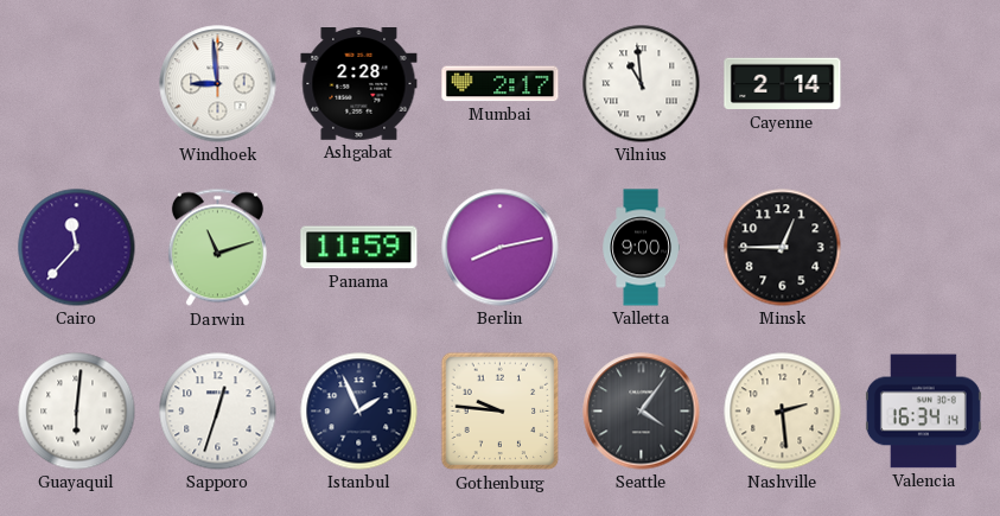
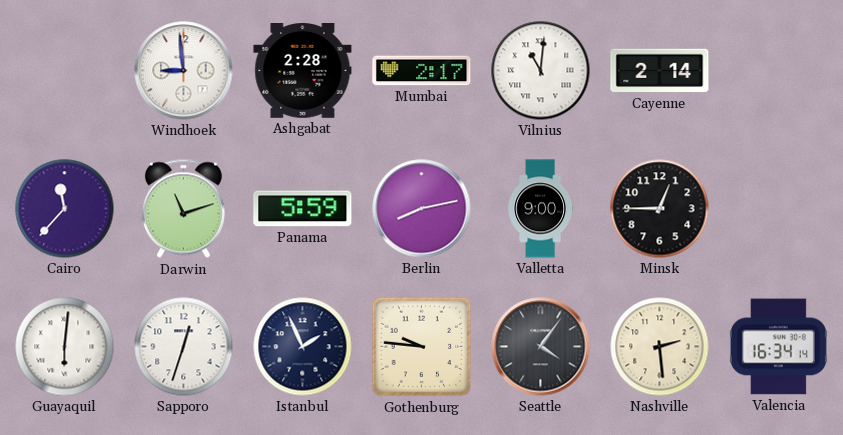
Vilnius: 10:59 -> 11:01 (541, 71)
Panama: 11:59 -> 5:59 (303, 209)
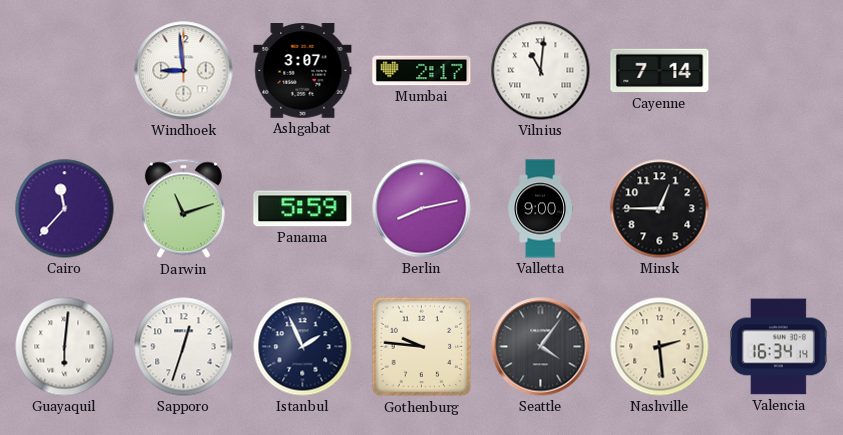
Ashgabat: 2:28 -> 3:07 (303, 71)
Cayenne: 2:14 -> 7:14 (660, 71)
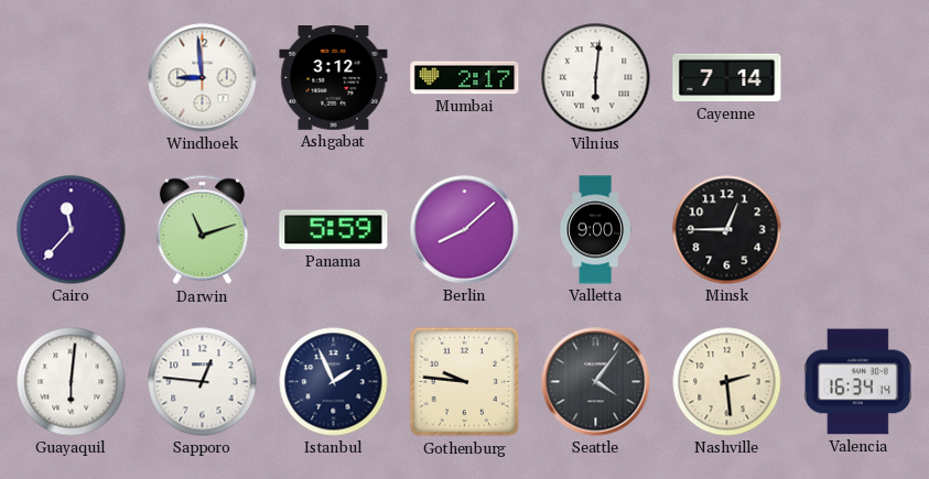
Ashgabat: 3:07 -> 3:12 (334, 78)
Vilnius: 11:01 -> 6:01 (596, 78)
Berlin: 8:13 -> 8:08 (465, 230)
Sapporo: 12:33 -> 12:46 (203, 382)
